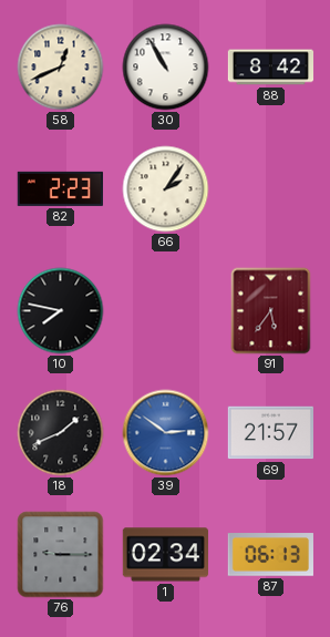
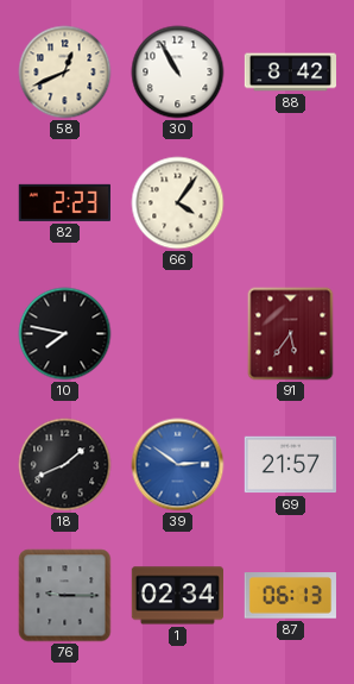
66: 2:06 -> 4:06 (178, 203)
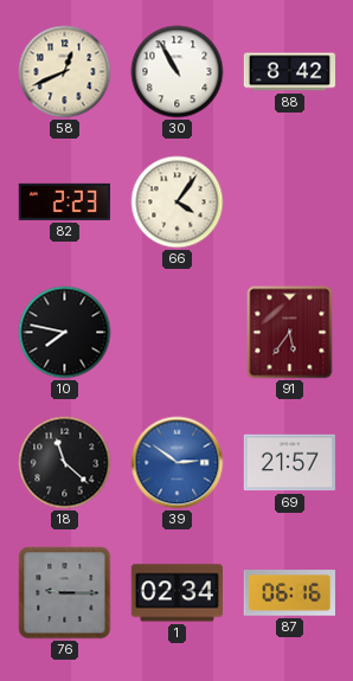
18: 1:41 -> 11:22 (65, 463)
87: 06:13 -> 06:16 (289, 593)
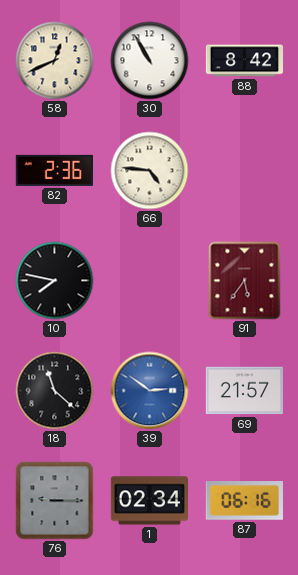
82: 2:23 -> 2:36 (54, 170)
66: 4:06 -> 4:46 (150, 171)
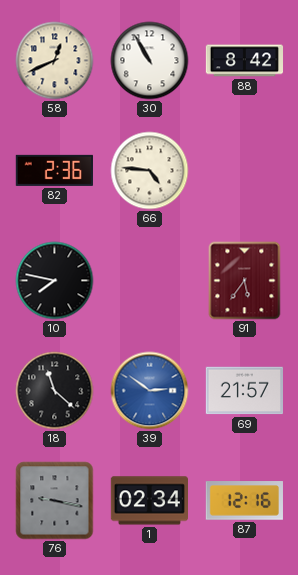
76: 9:15 -> 9:17 (55, 501)
87: 06:16 -> 12:16 (244, 501)
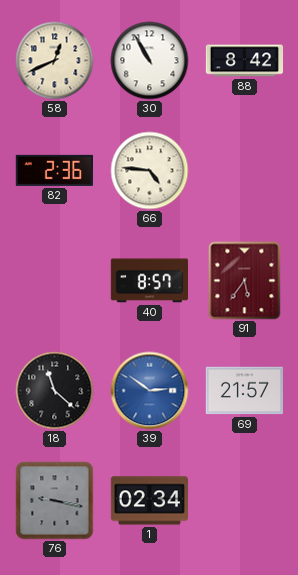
10: 7:47 -> none (55, 281)
40: none -> 8:57 (149, 281)
87: 12:16 -> none (244, 501)
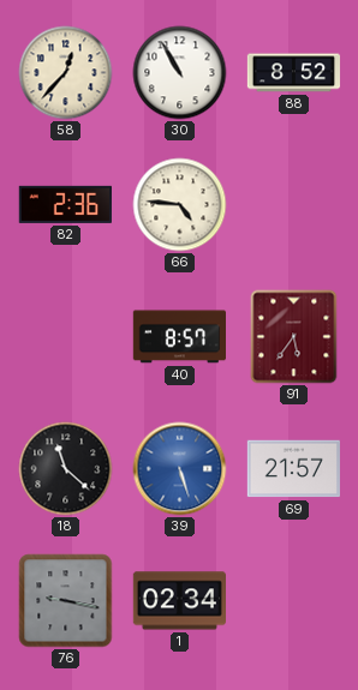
58: 12:41 -> 12:37 (66, 73)
88: 8:42 -> 8:52 (294, 73)
39: 2:51 -> 5:27 (180, 469)
